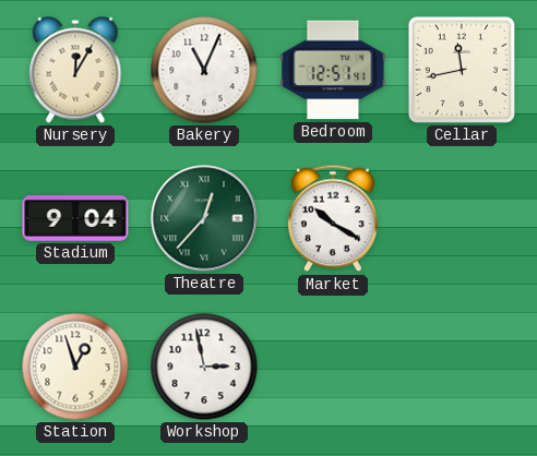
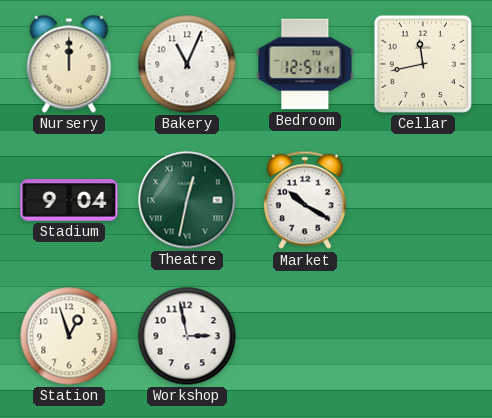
Nursery: 12:05 -> 12:00 (69, 64)
Theatre: 12:37 -> 12:32 (187, 200)
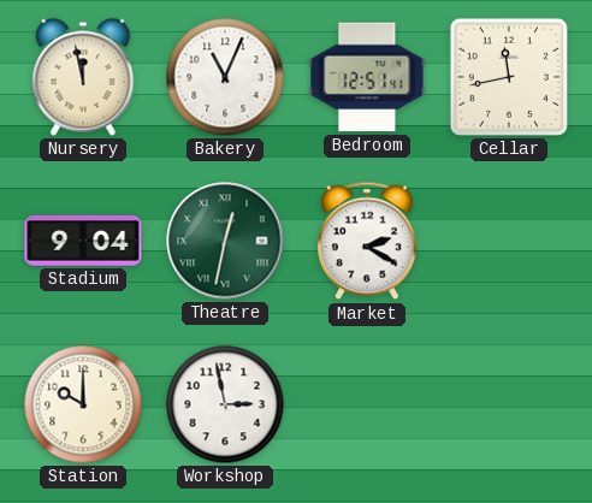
Nursery: 12:00 -> 11:58 (83, 77)
Market: 10:20 -> 2:20 (368, 241)
Station: 12:57 -> 10:00 (83, 404)
